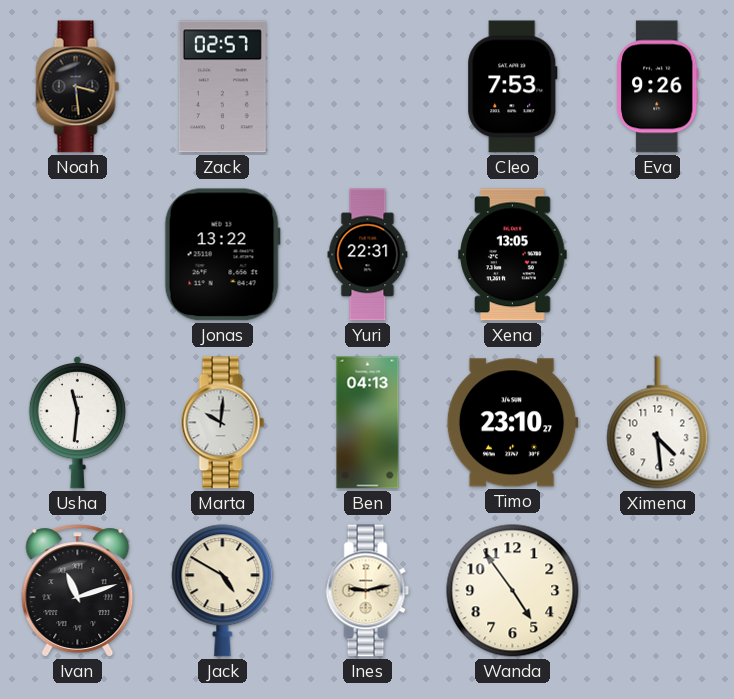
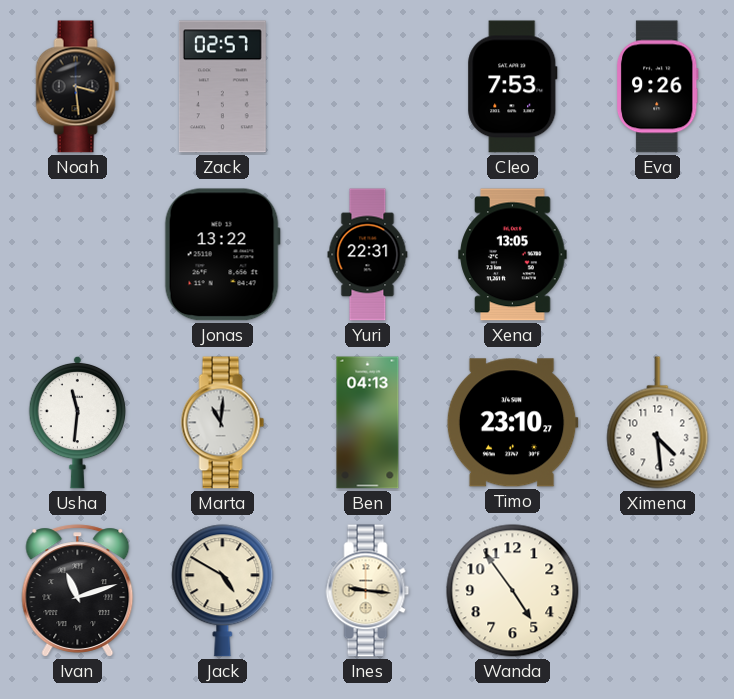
Marta: 10:01 -> 11:01 (223, 423)
Ines: 9:13 -> 9:16 (368, 591)
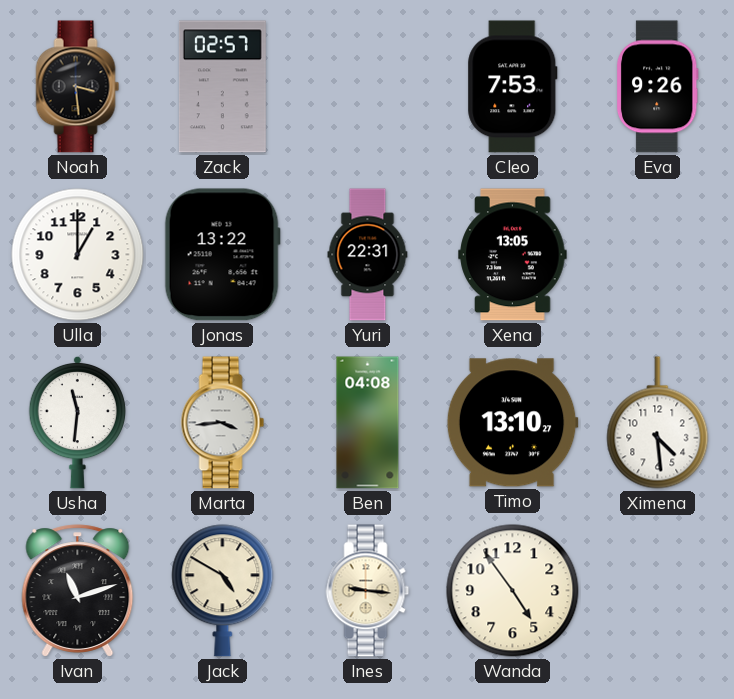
Ulla: none -> 1:00 (78, 255)
Marta: 11:01 -> 3:44 (223, 423)
Ben: 04:13 -> 04:08 (368, 423)
Timo: 23:10 -> 13:10 (512, 423)
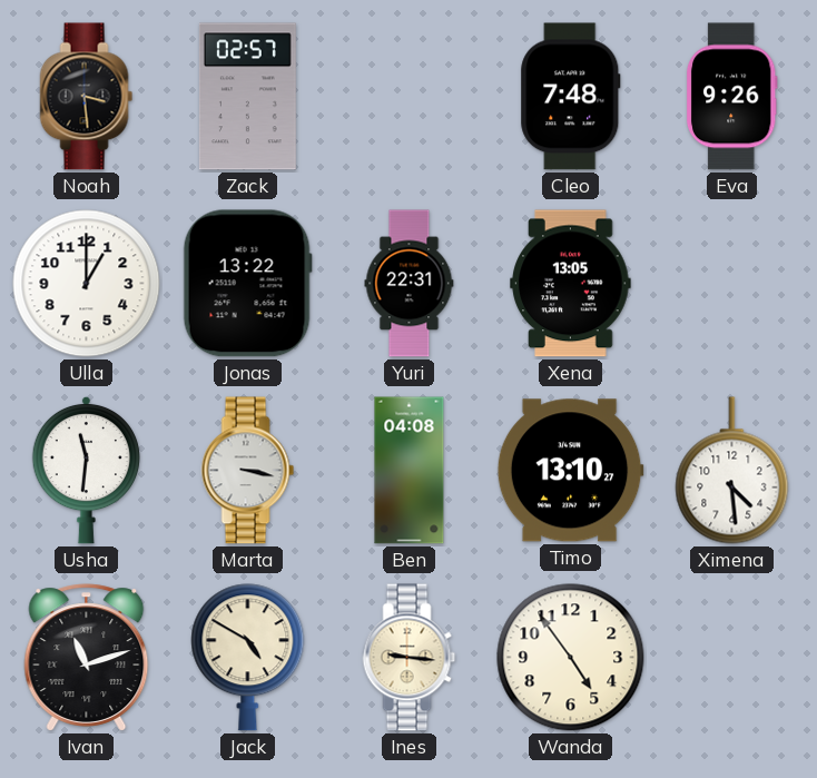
Cleo: 7:53 -> 7:48 (571, 97)
Marta: 3:44 -> 3:17 (248, 471)
